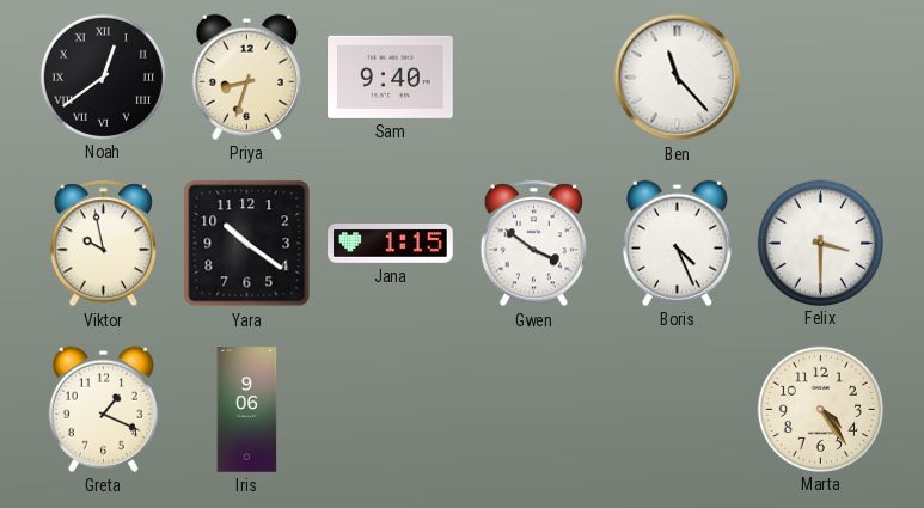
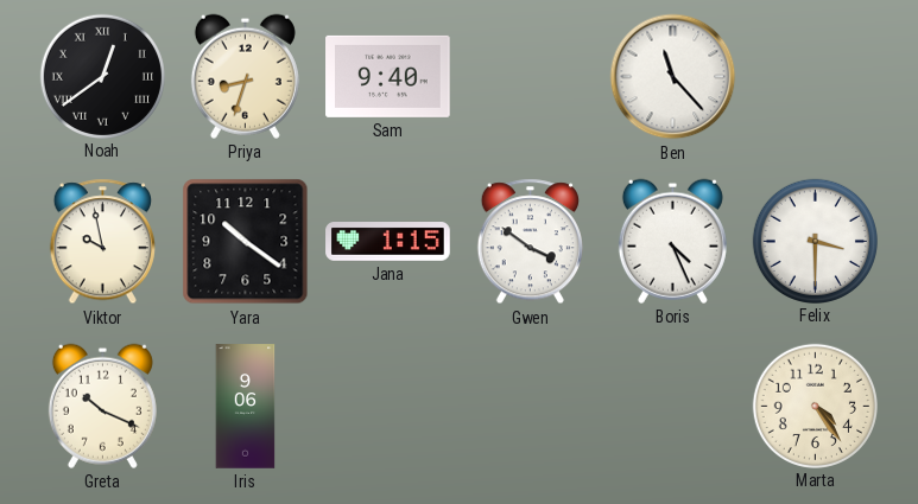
Greta: 1:19 -> 10:19 (102, 406)
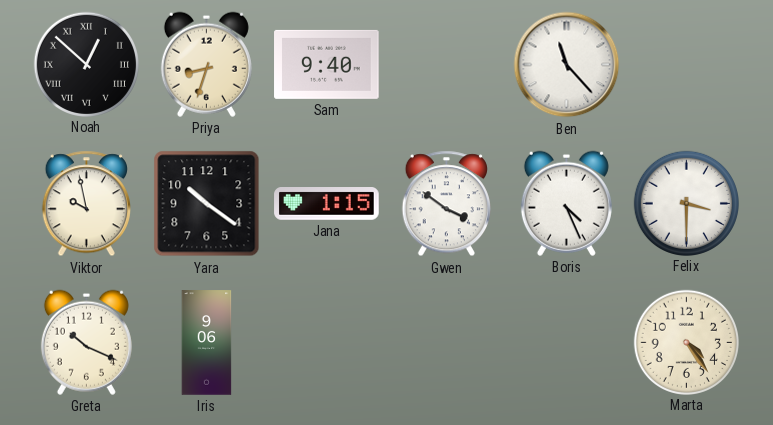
Noah: 12:39 -> 12:52 (86, 64)
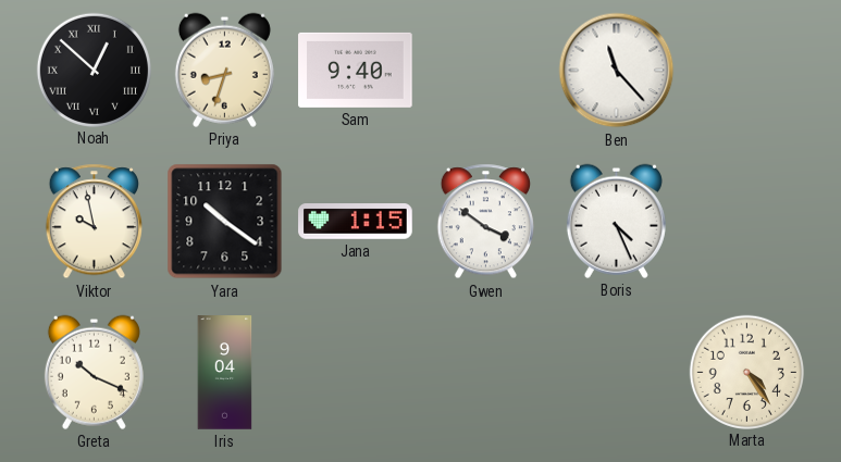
Felix: 3:30 -> none (686, 203)
Iris: 9:06 -> 9:04 (225, 373)
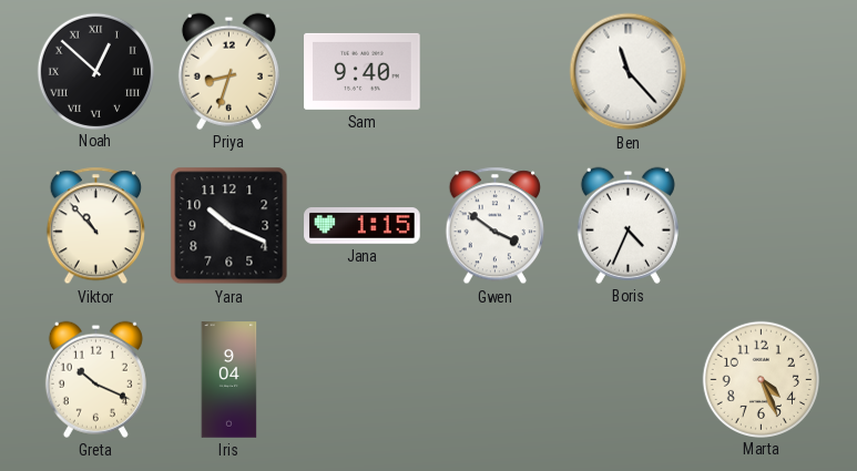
Viktor: 9:58 -> 10:53 (95, 226)
Yara: 10:21 -> 10:19 (229, 226)
Boris: 4:26 -> 4:34 (628, 225)
Marta: 4:24 -> 4:26 (761, 379)
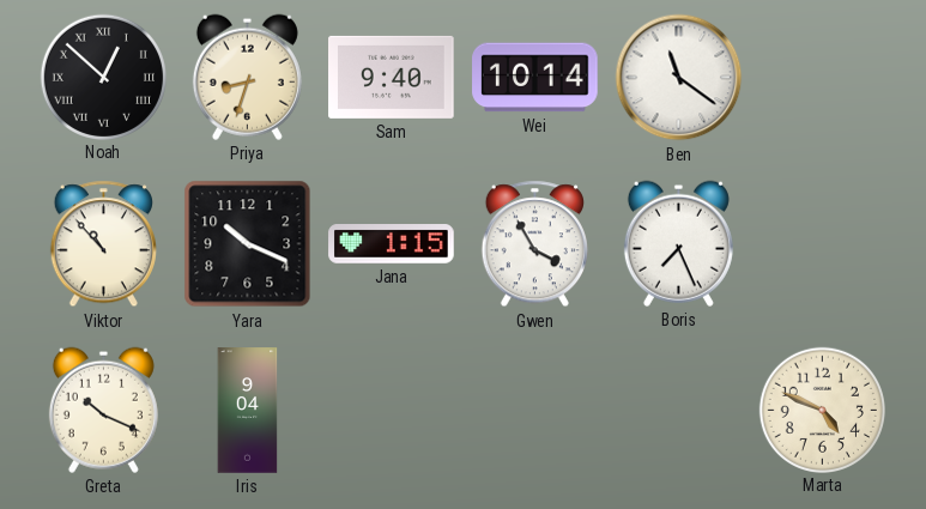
Wei: none -> 10:14 (535, 78)
Ben: 11:23 -> 11:21 (679, 78)
Gwen: 3:51 -> 3:55 (534, 244)
Boris: 4:34 -> 7:26 (678, 243)
Marta: 4:26 -> 4:49 (822, 410)
